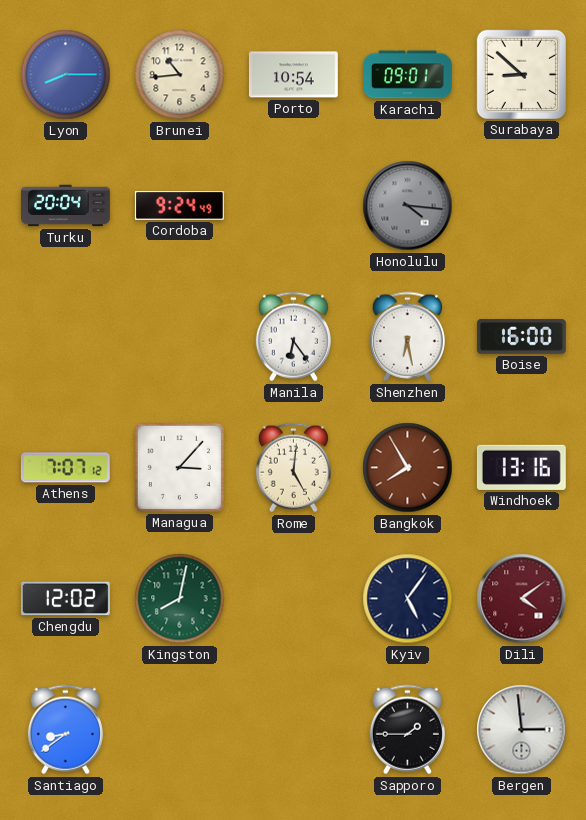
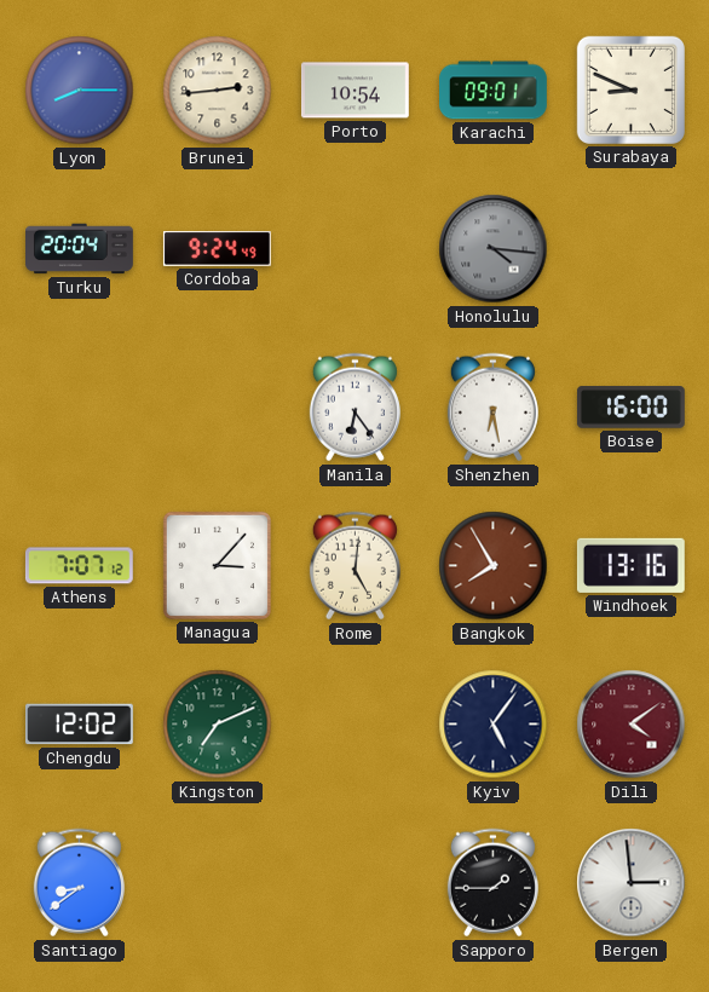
Brunei: 10:44 -> 2:44 (218, 91)
Surabaya: 8:52 -> 8:49 (630, 90)
Kingston: 8:02 -> 7:11 (218, 725)
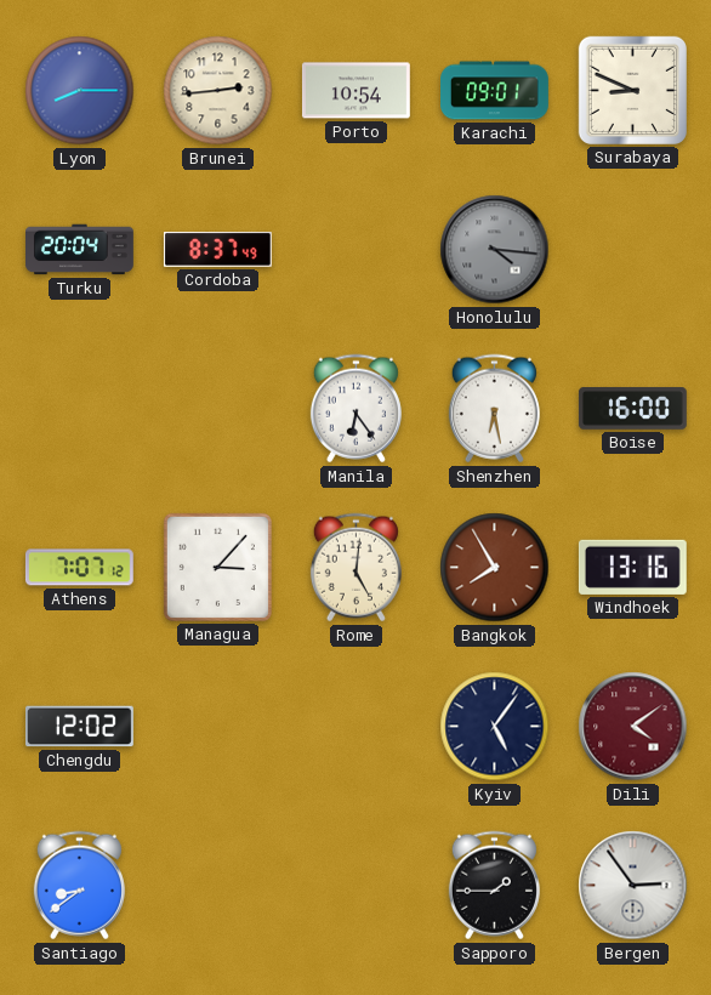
Cordoba: 9:24 -> 8:37 (217, 250)
Kingston: 7:11 -> none (218, 725)
Bergen: 2:59 -> 2:54 (633, 886)
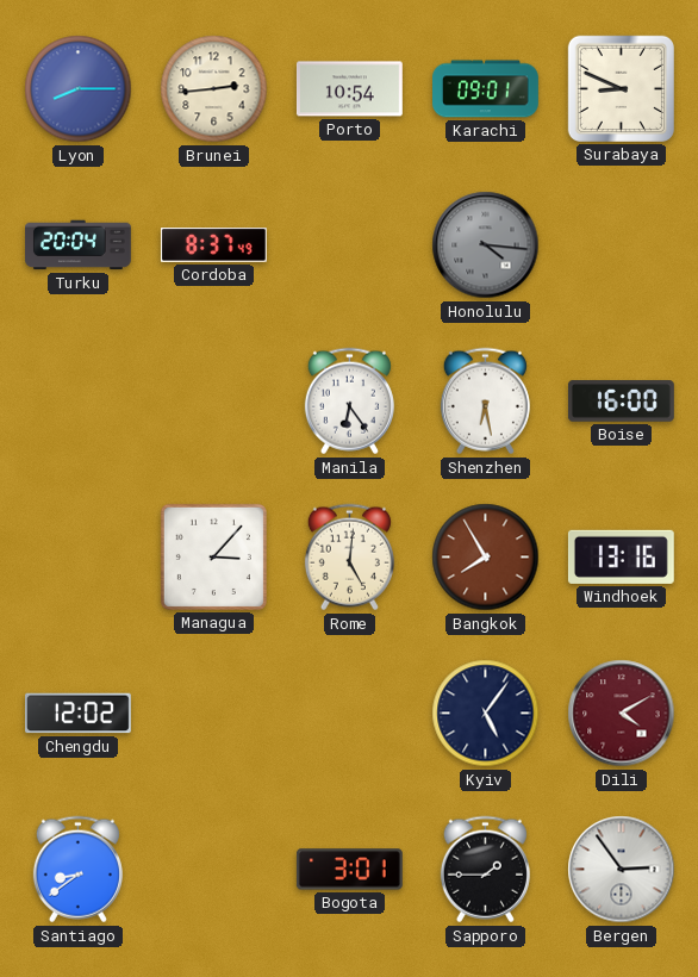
Athens: 7:07 -> none (79, 568)
Dili: 4:09 -> 4:10 (622, 714)
Bogota: none -> 3:01 (349, 870)
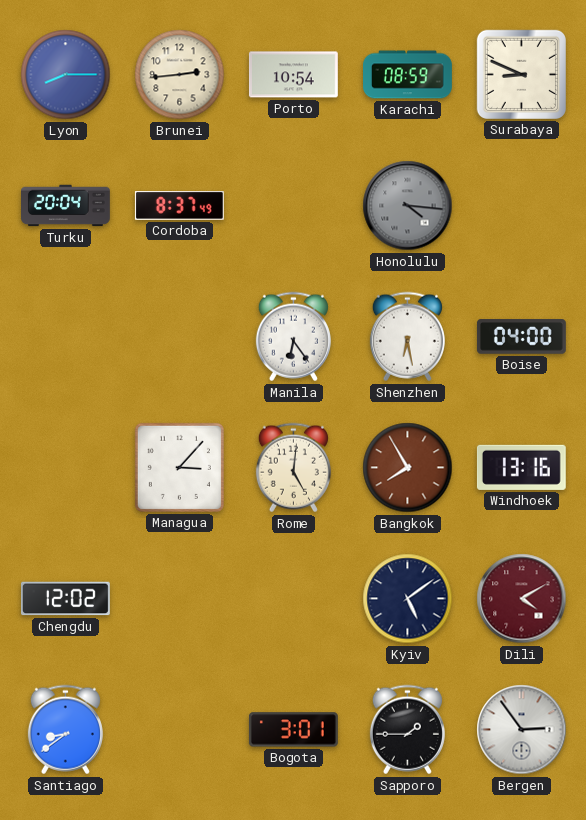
Karachi: 09:01 -> 08:59 (408, 75)
Boise: 16:00 -> 04:00 (521, 337)
Kyiv: 5:06 -> 5:09 (408, 599)
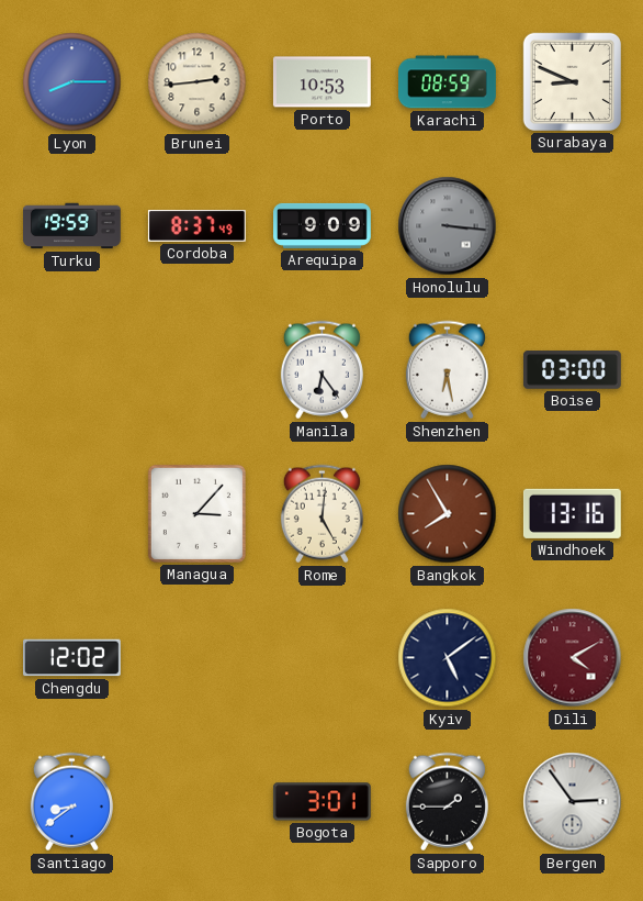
Porto: 10:54 -> 10:53 (321, 82)
Turku: 20:04 -> 19:59 (72, 226)
Arequipa: none -> 9:09 (323, 225)
Honolulu: 4:16 -> 3:16 (448, 226)
Boise: 04:00 -> 03:00 (572, 370)
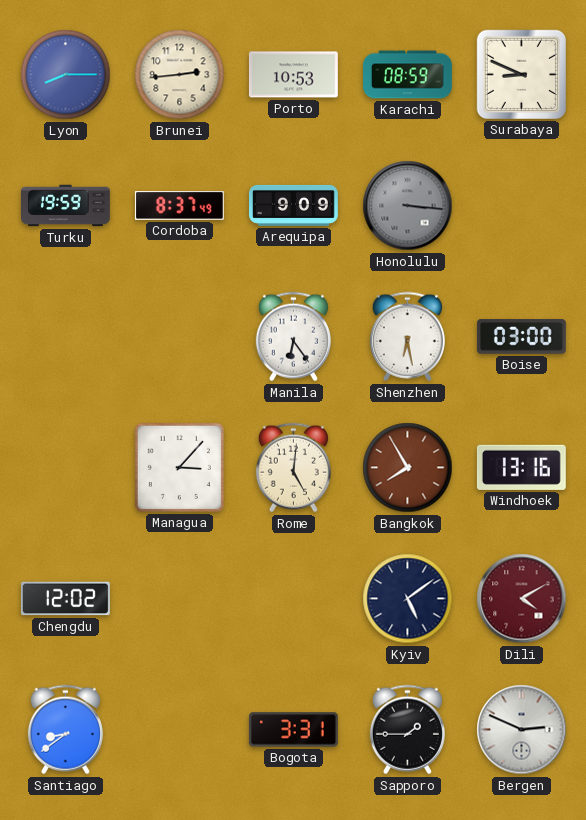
Bogota: 3:01 -> 3:31 (293, 730)
Bergen: 2:54 -> 2:49 (522, 730)
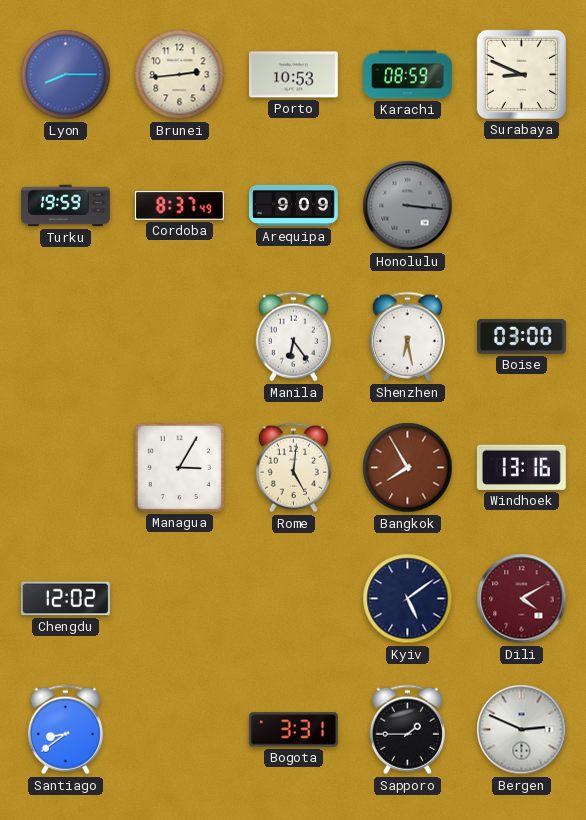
Managua: 3:07 -> 3:05 (179, 467)
